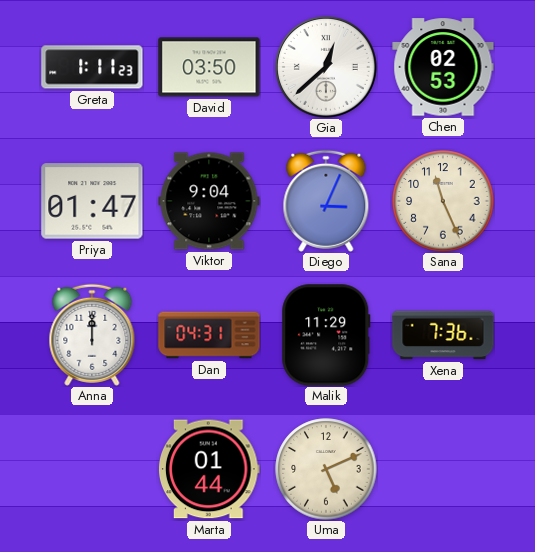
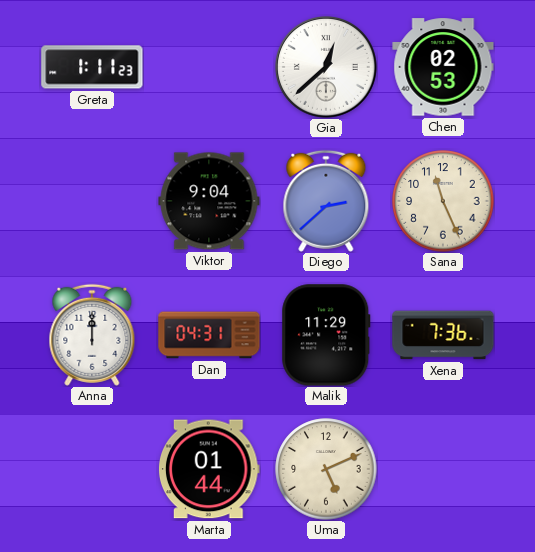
David: 03:50 -> none (209, 67)
Priya: 01:47 -> none (92, 201)
Diego: 3:04 -> 2:38 (326, 201)
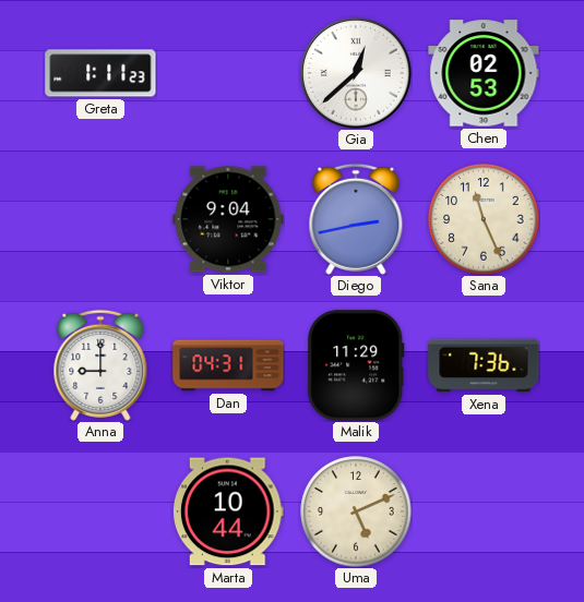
Diego: 2:38 -> 2:43 (356, 219)
Anna: 12:00 -> 9:00 (100, 365)
Marta: 01:44 -> 10:44 (229, 511)
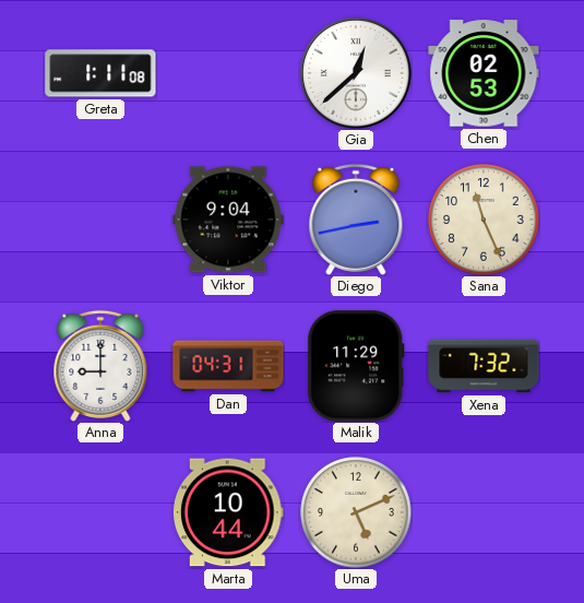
Greta: 1:11:23 -> 1:11:08 (100, 73)
Xena: 7:36 -> 7:32 (484, 366)
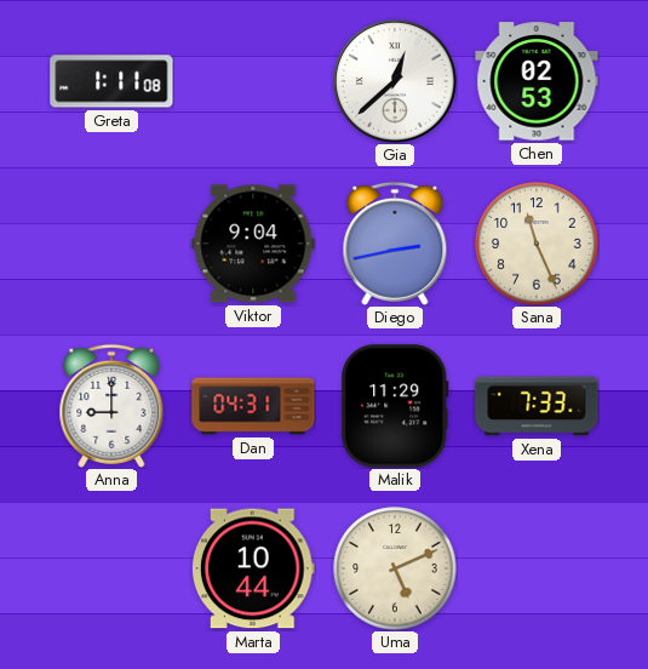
Xena: 7:32 -> 7:33 (537, 406)
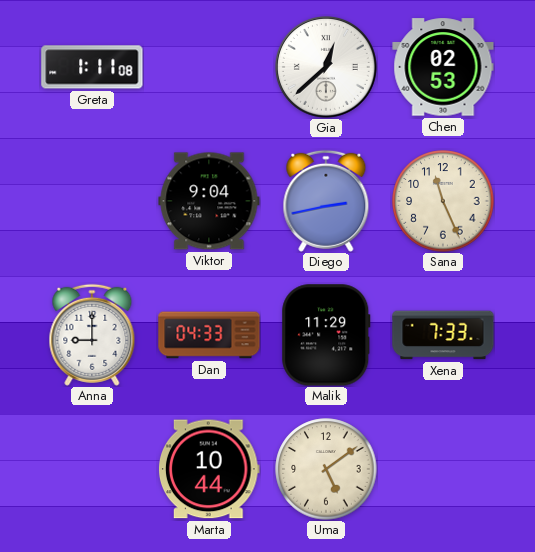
Dan: 04:31 -> 04:33 (209, 335)
Uma: 5:11 -> 5:09 (326, 469)
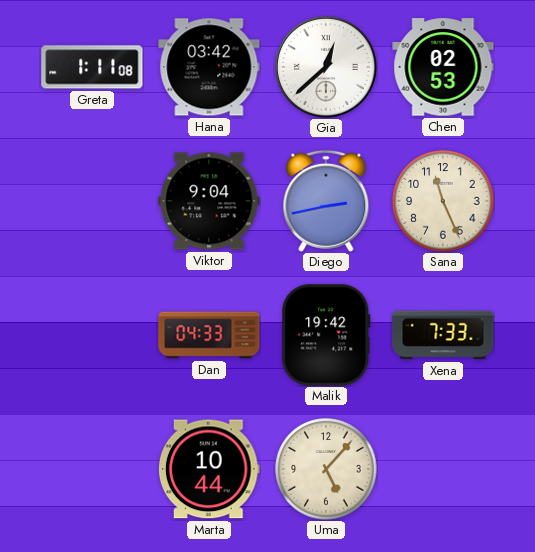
Hana: none -> 03:42 (209, 67)
Anna: 9:00 -> none (92, 335)
Malik: 11:29 -> 19:42 (326, 335)
Uma: 5:09 -> 5:07 (326, 469)
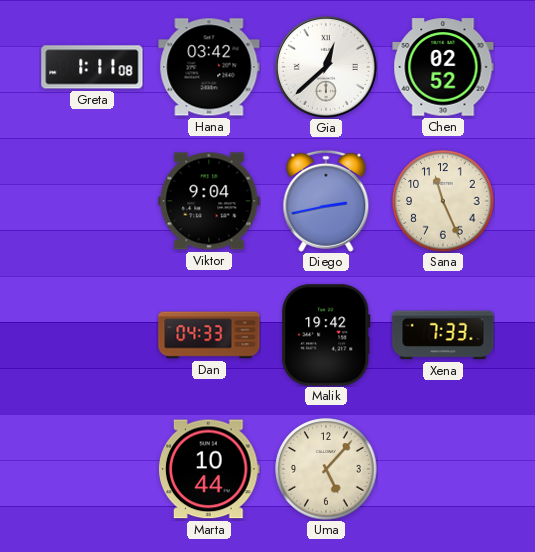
Chen: 02:53 -> 02:52 (443, 67)
